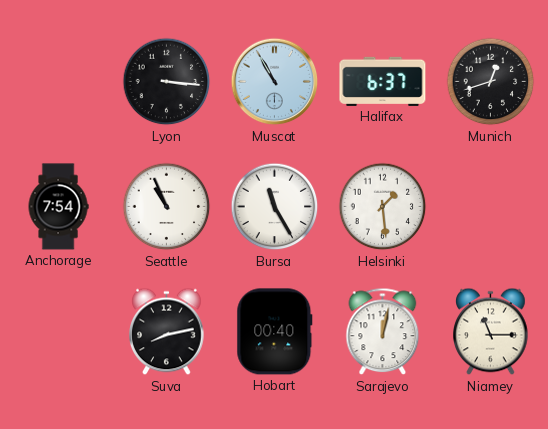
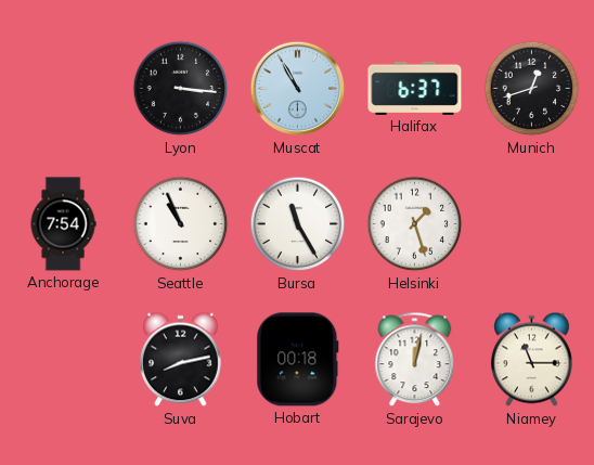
Helsinki: 1:29 -> 1:27 (415, 224)
Hobart: 00:40 -> 00:18 (298, 360)
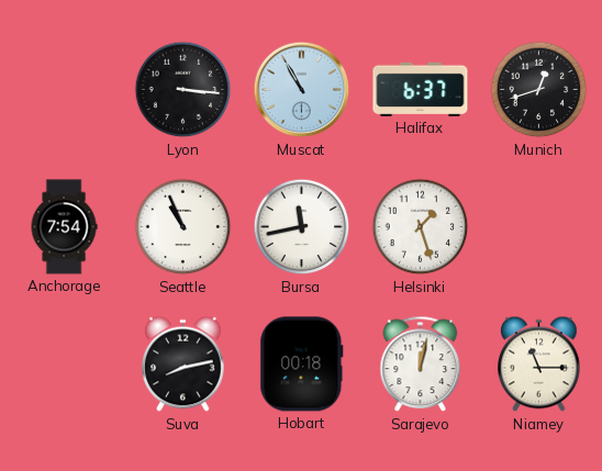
Bursa: 11:25 -> 11:43 (302, 227)
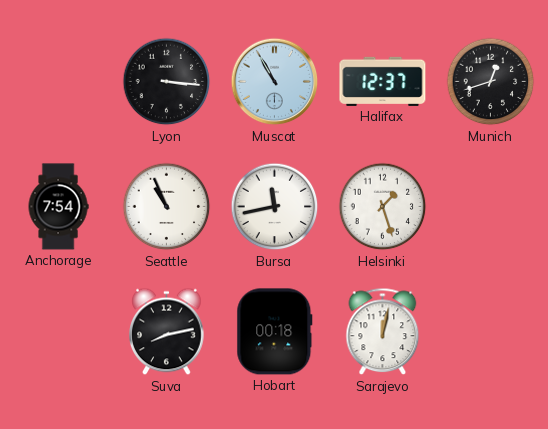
Halifax: 6:37 -> 12:37 (383, 81)
Niamey: 11:15 -> none (539, 365)
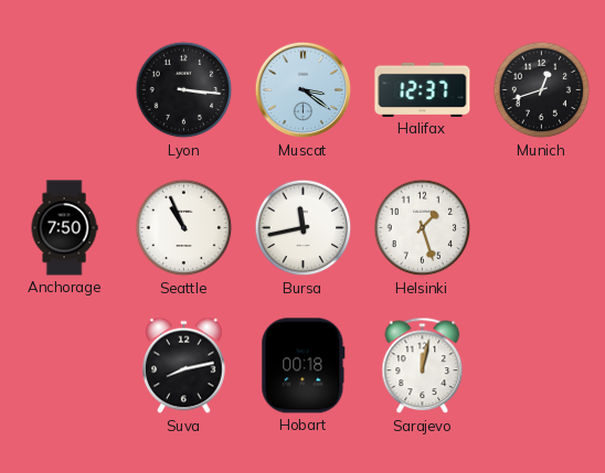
Muscat: 10:55 -> 3:21 (304, 90)
Anchorage: 7:54 -> 7:50 (64, 228)
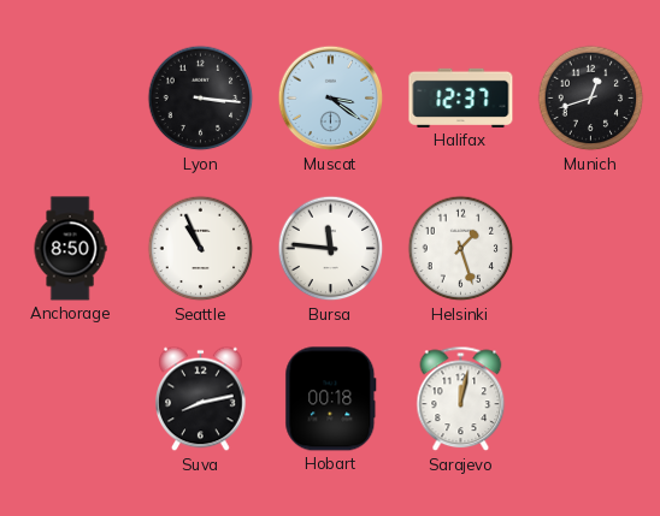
Anchorage: 7:50 -> 8:50 (70, 249)
Bursa: 11:43 -> 11:46 (331, 249)
